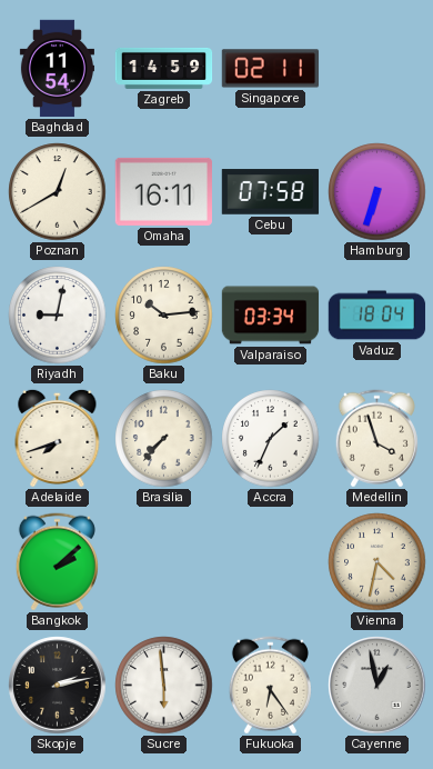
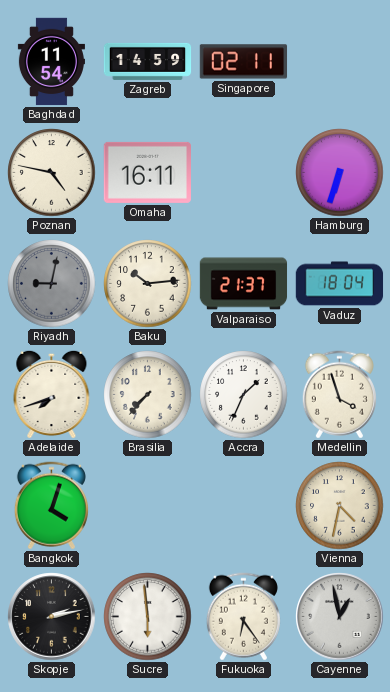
Poznan: 12:40 -> 4:47 (52, 173)
Cebu: 07:58 -> none (271, 192)
Riyadh dial: white -> grey (52, 284)
Valparaiso: 03:34 -> 21:37 (244, 284)
Bangkok: 2:08 -> 4:03 (51, 506)
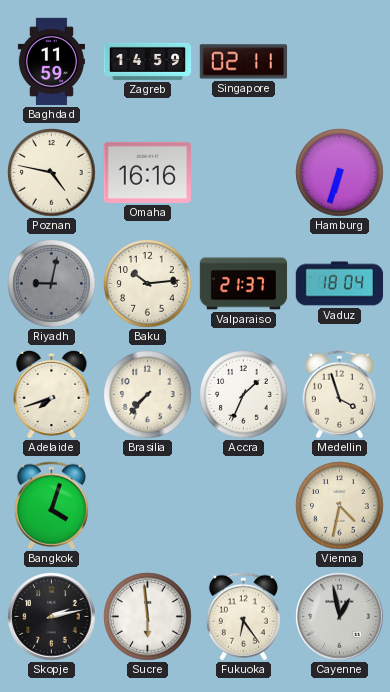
Baghdad: 11:54 -> 11:59 (51, 62)
Omaha: 16:11 -> 16:16 (147, 172)
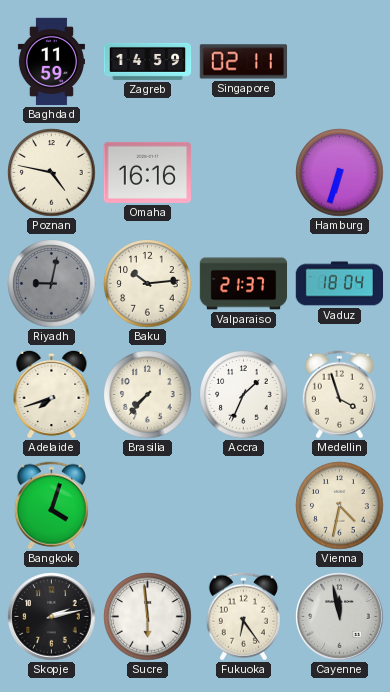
Cayenne: 12:58 -> 11:58 (340, 617)
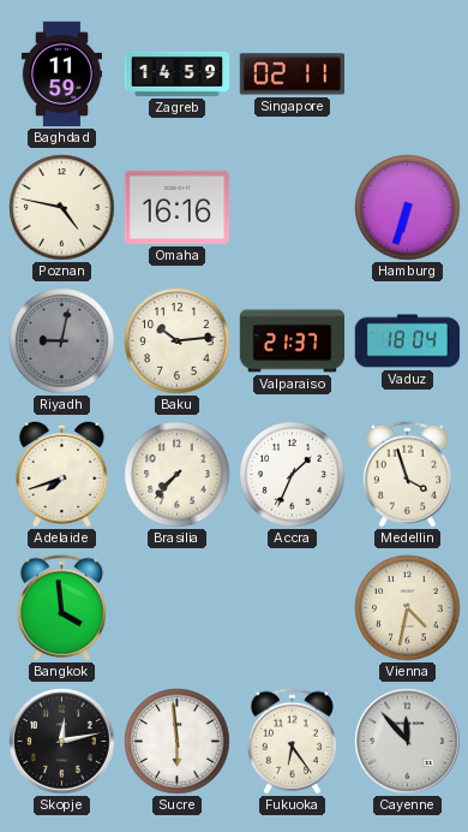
Bangkok: 4:03 -> 3:59 (61, 608)
Skopje: 2:13 -> 12:13 (62, 742)
Cayenne: 11:58 -> 11:53 (408, 742)
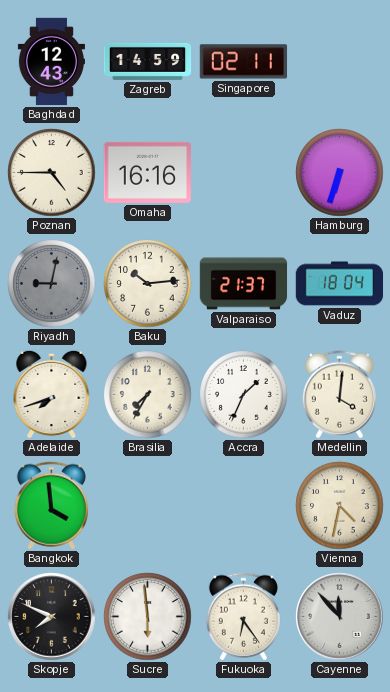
Baghdad: 11:59 -> 12:43 (51, 62)
Poznan: 4:47 -> 4:45 (52, 173)
Brasilia: 7:37 -> 7:35 (148, 395)
Medellin: 3:57 -> 4:01 (339, 395)
Skopje: 12:13 -> 7:49 (52, 617)
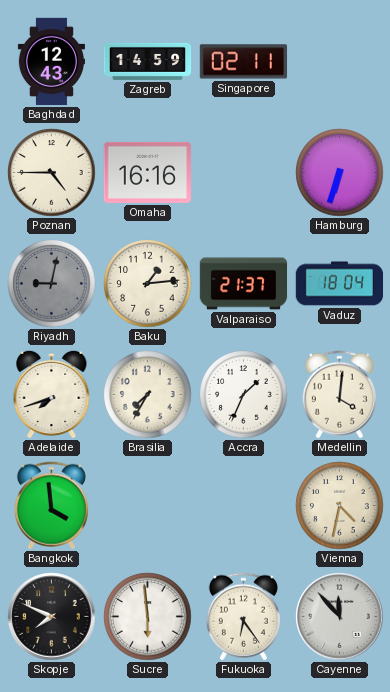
Baku: 10:14 -> 1:14 (148, 284)
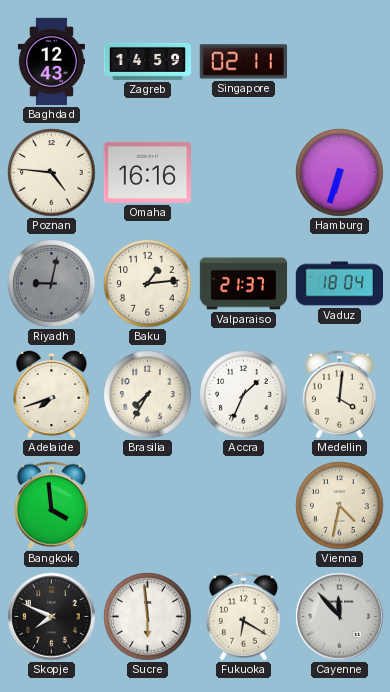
Poznan: 4:45 -> 4:46 (52, 173)
Fukuoka: 6:24 -> 6:20 (243, 617)
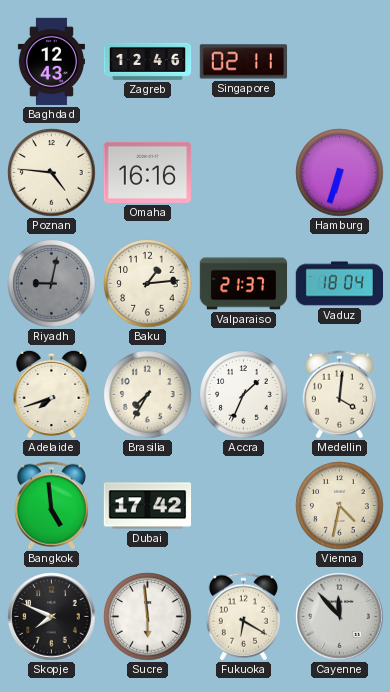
Zagreb: 14:59 -> 12:46 (148, 61)
Bangkok: 3:59 -> 4:59 (51, 506)
Dubai: none -> 17:42 (148, 506)
